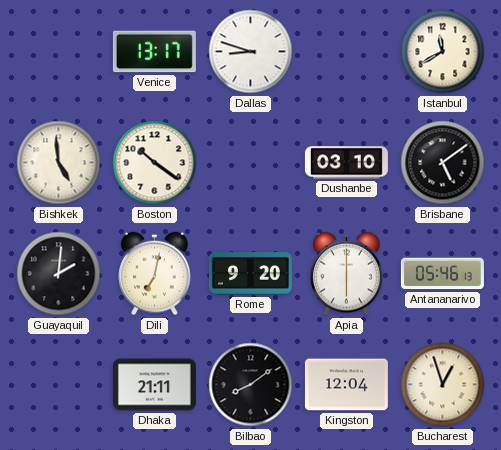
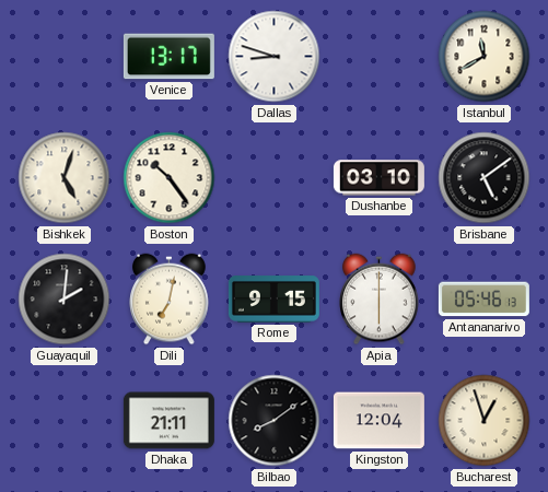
Bishkek: 4:59 -> 5:03 (65, 178)
Boston: 10:21 -> 10:24 (170, 178)
Rome: 9:20 -> 9:15 (273, 300)
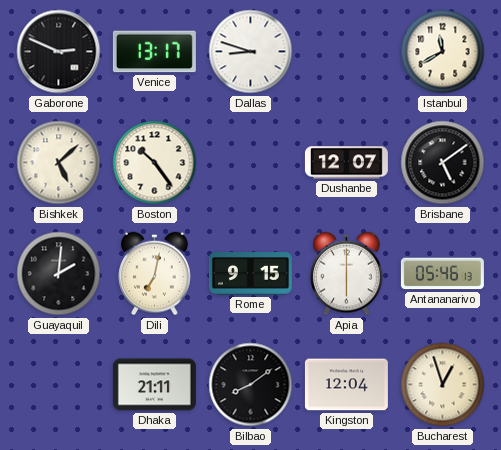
Gaborone: none -> 2:49 (59, 52)
Bishkek: 5:03 -> 5:08 (59, 163)
Dushanbe: 03:10 -> 12:07 (346, 163)
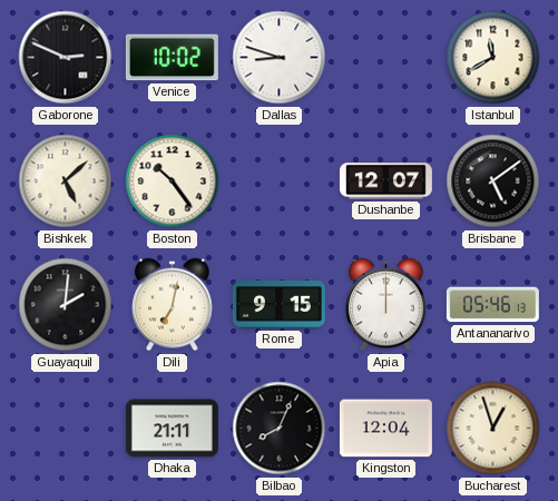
Venice: 13:17 -> 10:02 (172, 58)
Apia: 6:00 -> 12:00 (386, 305)
Bilbao: 8:09 -> 8:04 (280, 429)
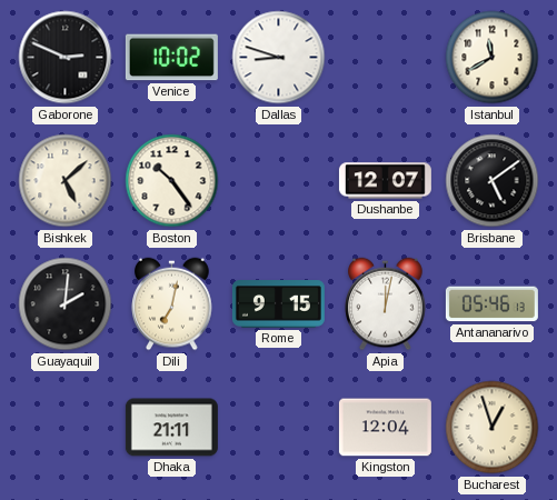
Apia: 12:00 -> 12:02 (386, 304)
Bilbao: 8:04 -> none (280, 429)
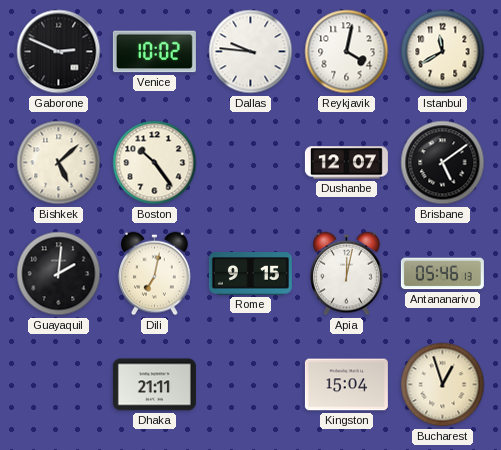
Dallas: 8:48 -> 9:46 (251, 52)
Reykjavik: none -> 4:02 (347, 52)
Kingston: 12:04 -> 15:04 (346, 385)
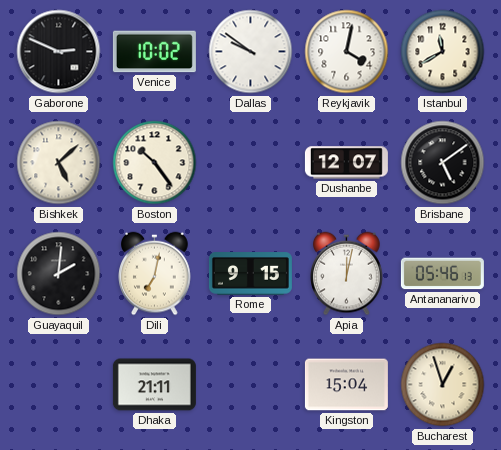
Dallas: 9:46 -> 9:51 (251, 52)
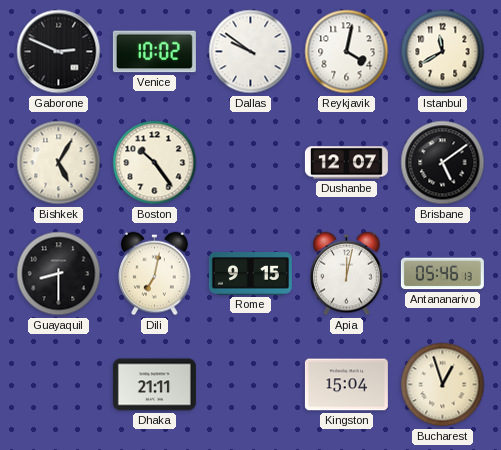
Bishkek: 5:08 -> 5:05 (59, 163)
Guayaquil: 2:01 -> 8:30 (59, 274)
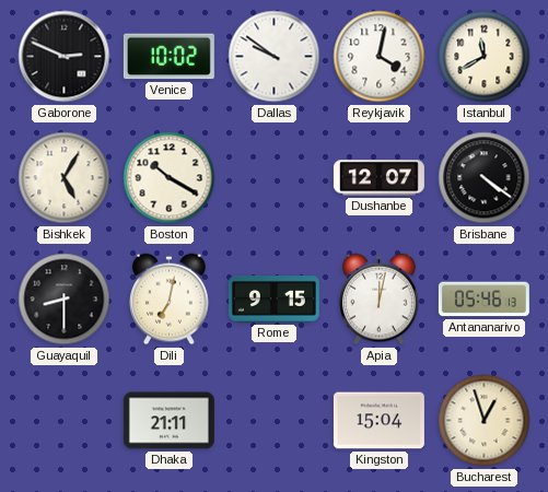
Boston: 10:24 -> 10:20 (170, 178)
Brisbane: 5:09 -> 4:21 (485, 178)
